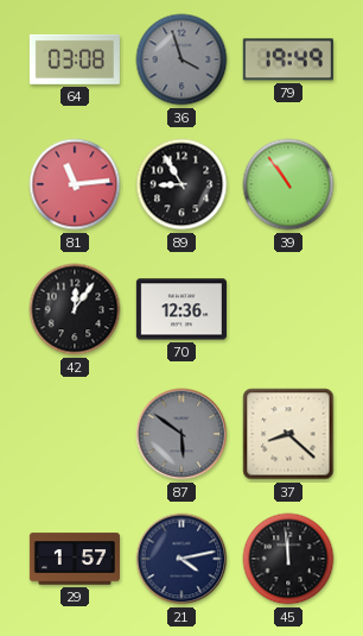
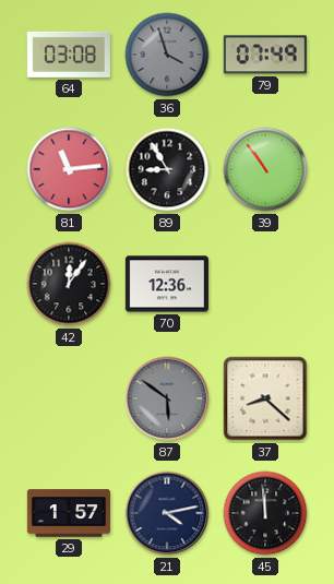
79: 19:49 -> 07:49 (265, 55)
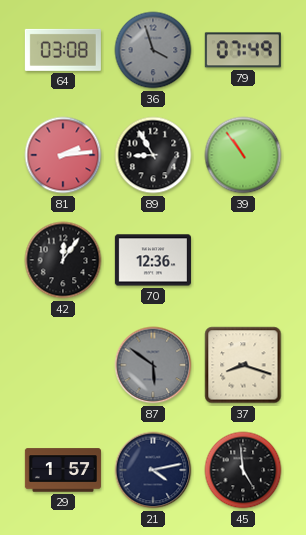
81: 11:14 -> 2:14 (63, 155)
37: 8:22 -> 8:18 (243, 365)
45: 11:59 -> 4:59 (243, 470)
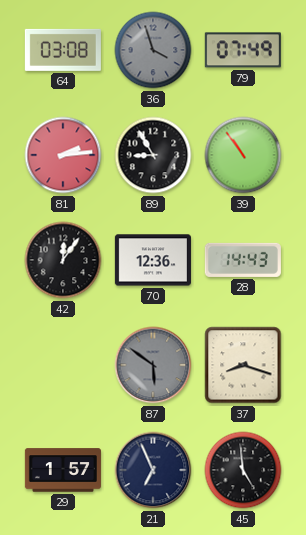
28: none -> 14:43 (243, 260)
21: 4:13 -> 6:56 (153, 470)
